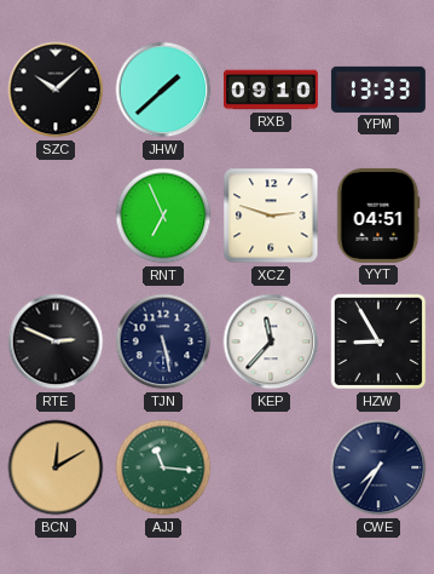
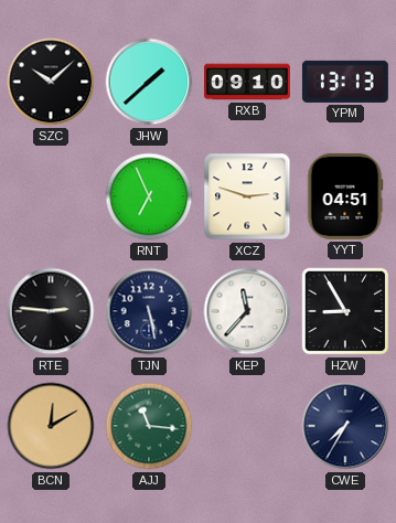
YPM: 13:33 -> 13:13 (345, 82)
RTE: 2:49 -> 2:46 (51, 311)
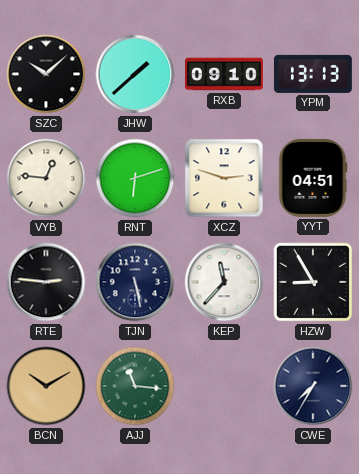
VYB: none -> 12:46 (46, 178)
RNT: 6:56 -> 6:12 (135, 178)
BCN: 12:10 -> 10:10 (46, 386)
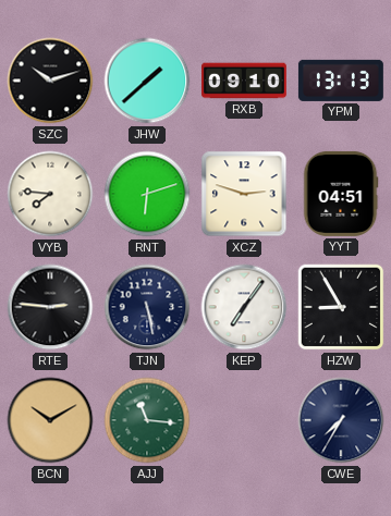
SZC: 10:08 -> 10:12 (50, 81)
VYB: 12:46 -> 7:46 (50, 194)
KEP: 11:37 -> 7:06 (244, 307)
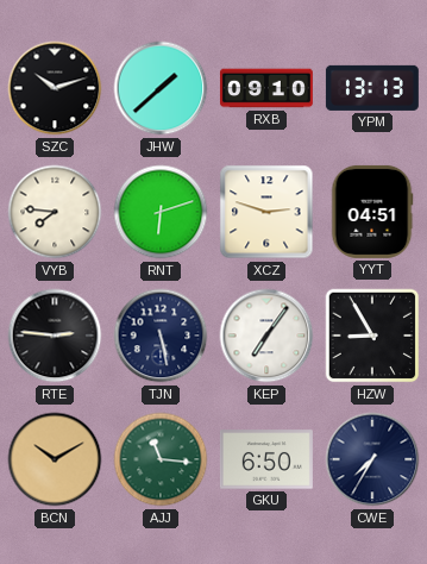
GKU: none -> 6:50 (266, 459)
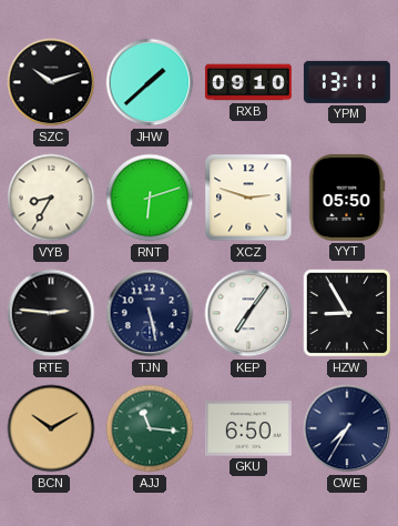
YPM: 13:13 -> 13:11 (347, 82)
VYB: 7:46 -> 8:35 (51, 198)
YYT: 04:51 -> 05:50 (347, 198)
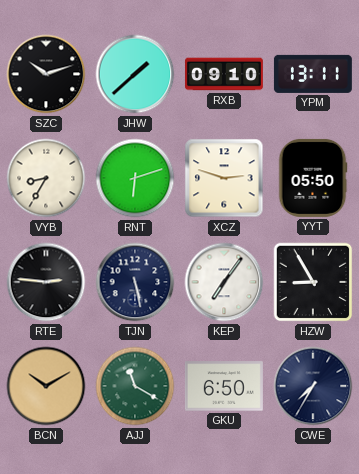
AJJ: 11:16 -> 11:20 (135, 386)
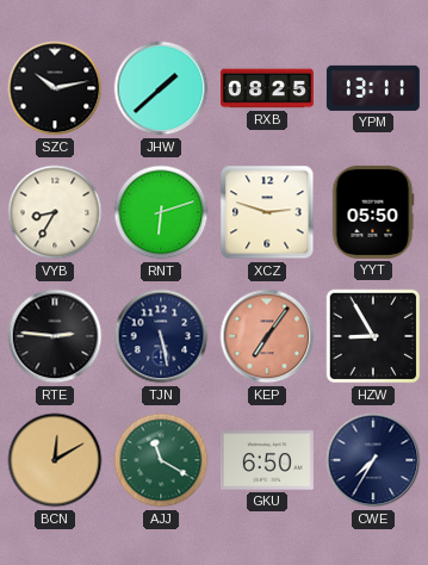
SZC: 10:12 -> 10:13 (55, 88)
RXB: 09:10 -> 08:25 (267, 88)
KEP dial: white -> salmon (267, 336)
BCN: 10:10 -> 12:10 (55, 460)
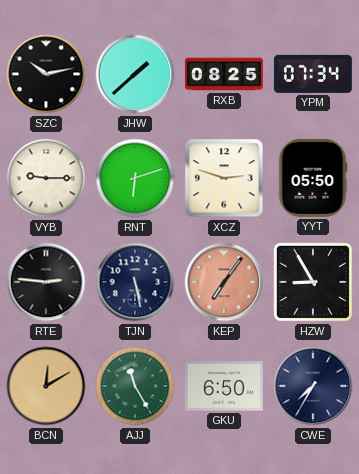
YPM: 13:11 -> 07:34 (313, 74)
VYB: 8:35 -> 9:15 (46, 178)
AJJ: 11:20 -> 11:25 (135, 386)
